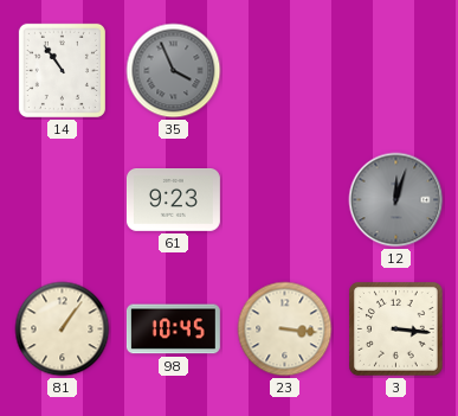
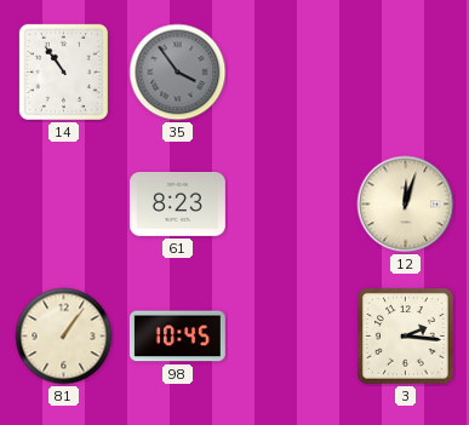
35: 3:56 -> 3:54 (178, 73)
61: 9:23 -> 8:23 (177, 205)
12 dial: grey -> cream (406, 205)
23: 3:16 -> none (285, 329)
3: 3:16 -> 2:16 (406, 337)
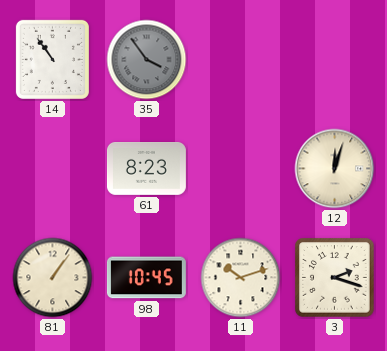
11: none -> 10:12 (241, 278)
3: 2:16 -> 2:18 (335, 278)
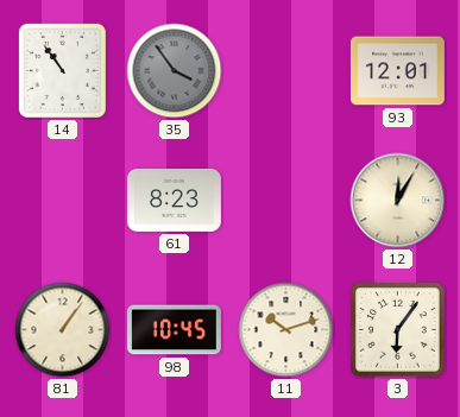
93: none -> 12:01 (397, 71)
12: 12:03 -> 12:05 (398, 201)
3: 2:18 -> 6:06 (398, 330)
